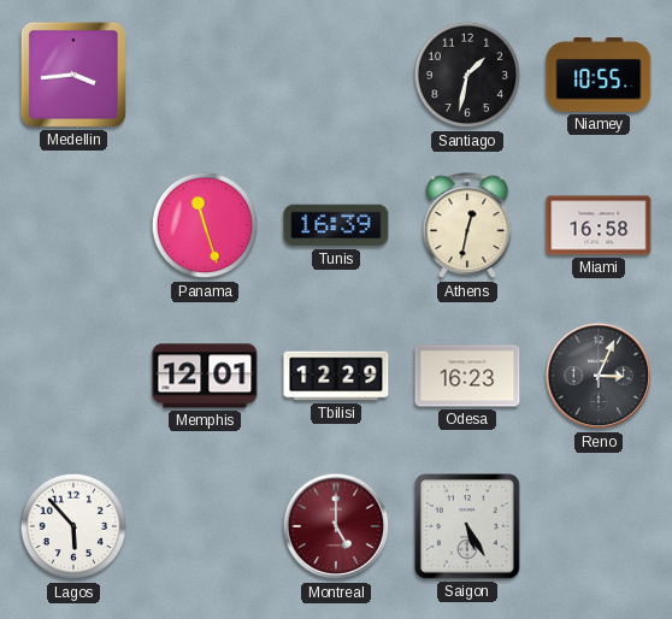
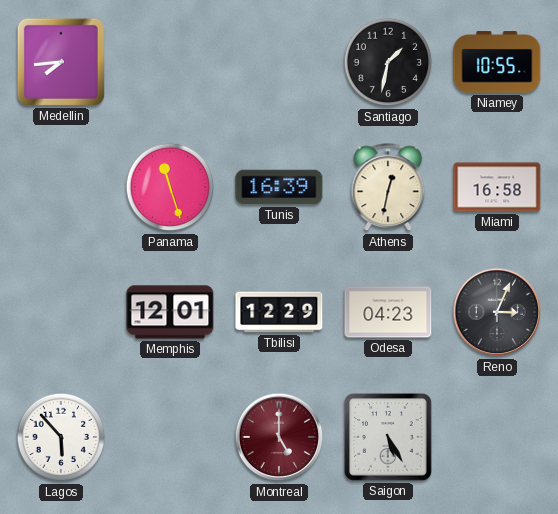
Medellin: 3:44 -> 7:44 (61, 62)
Odesa: 16:23 -> 04:23 (388, 312)
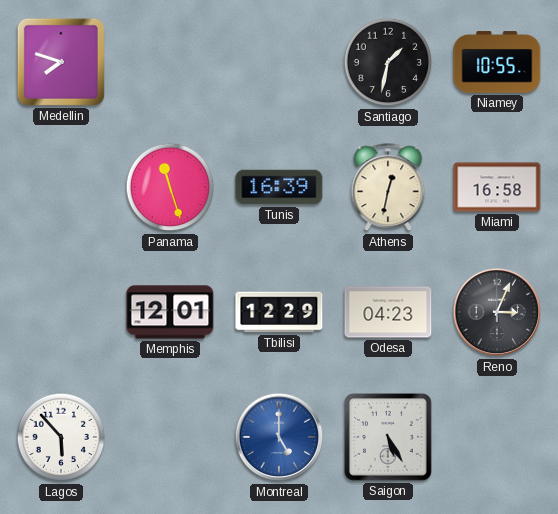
Medellin: 7:44 -> 7:48 (61, 62)
Montreal dial: burgundy -> blue (279, 437)
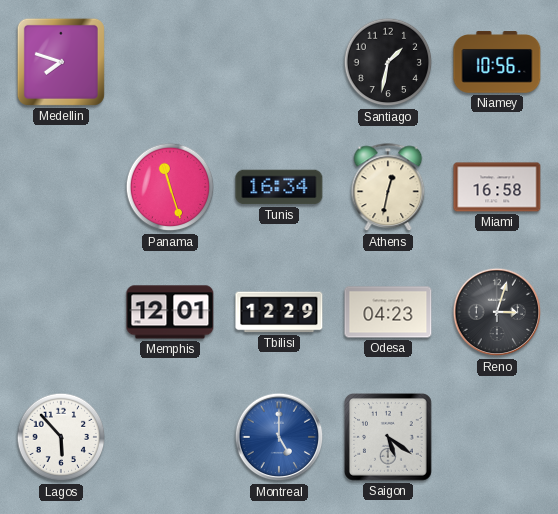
Niamey: 10:55 -> 10:56 (497, 62)
Tunis: 16:39 -> 16:34 (279, 187)
Reno: 3:04 -> 3:03 (497, 312)
Saigon: 5:25 -> 5:21 (389, 438)
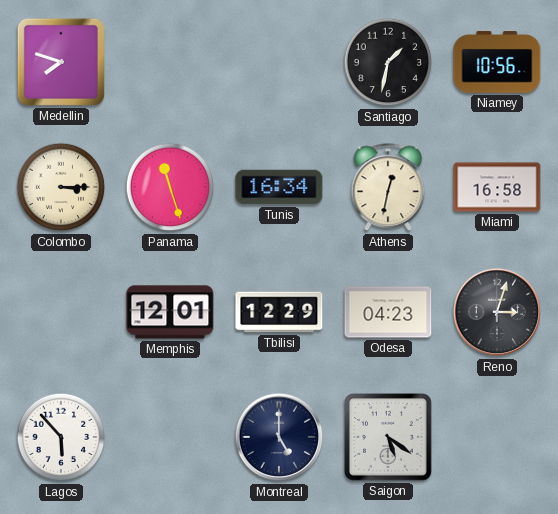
Colombo: none -> 3:15 (61, 187)
Montreal dial: blue -> navy (279, 437)
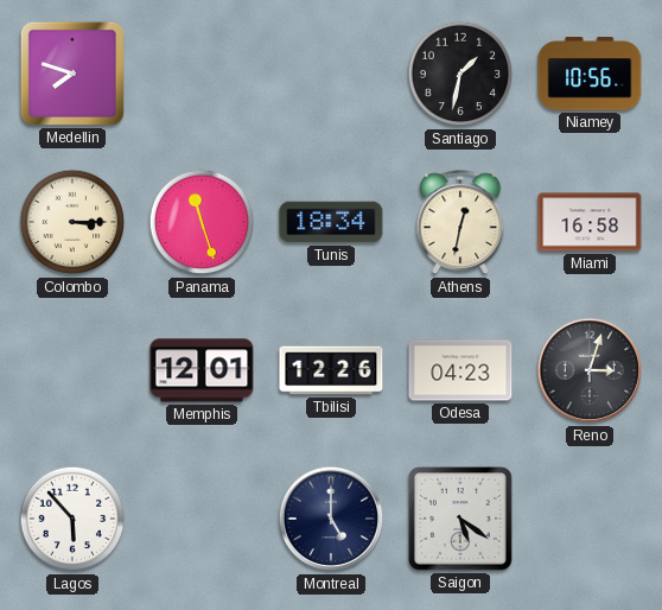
Tunis: 16:34 -> 18:34 (331, 222)
Tbilisi: 12:29 -> 12:26 (331, 370)
